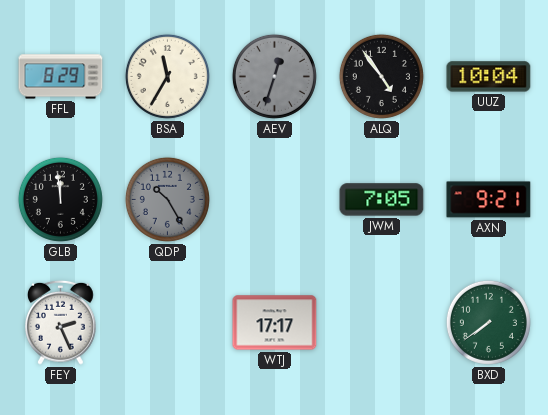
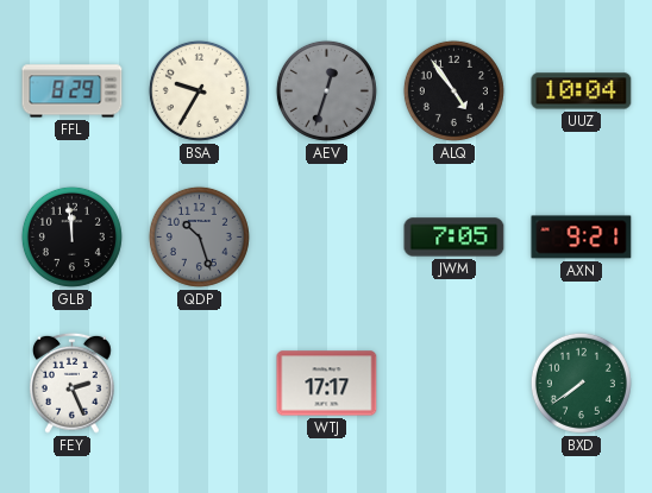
BSA: 11:35 -> 9:35 (199, 90)
QDP: 10:25 -> 10:27 (199, 236)
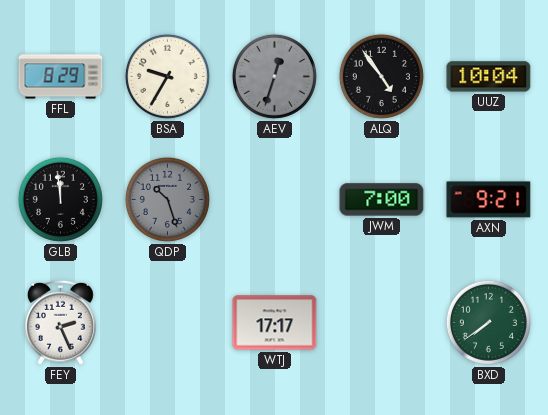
JWM: 7:05 -> 7:00 (382, 200)
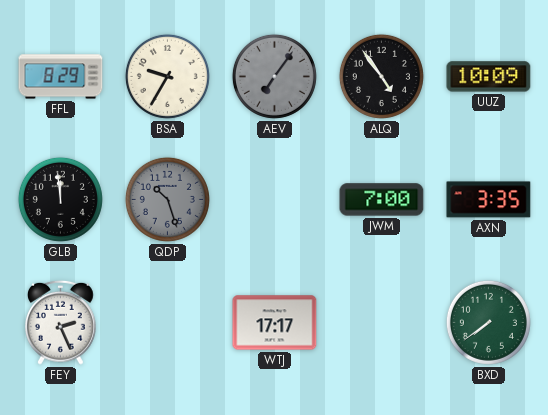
AEV: 12:33 -> 7:06 (274, 76)
UUZ: 10:04 -> 10:09 (489, 77)
AXN: 9:21 -> 3:35 (489, 200)
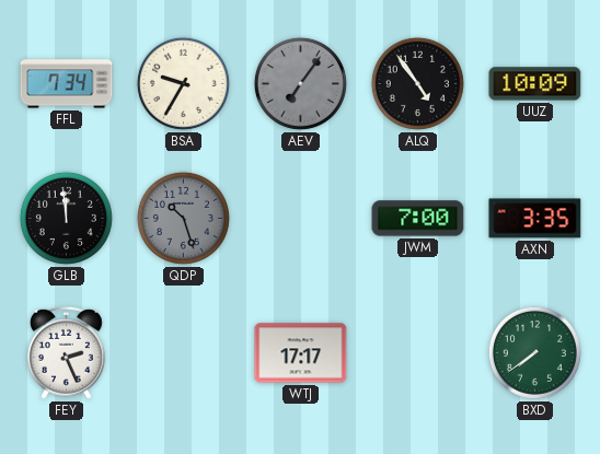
FFL: 8:29 -> 7:34 (67, 84)
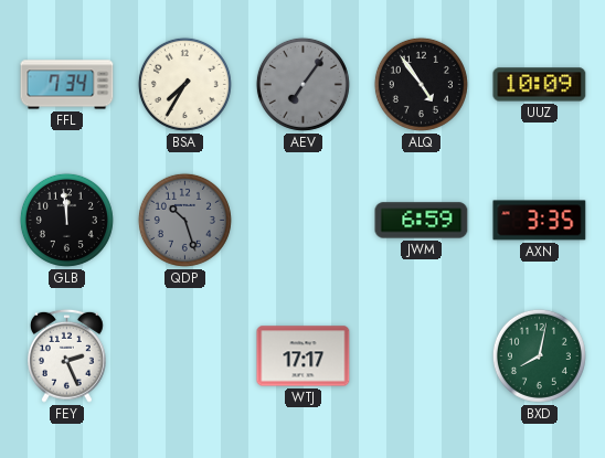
BSA: 9:35 -> 7:35 (184, 84)
JWM: 7:00 -> 6:59 (422, 221)
BXD: 7:39 -> 8:02 (539, 355)
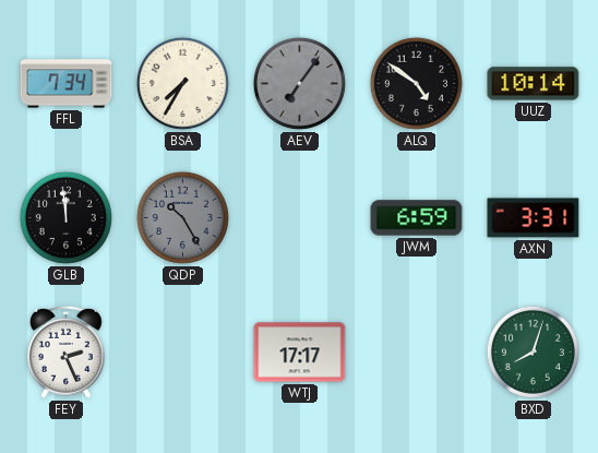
ALQ: 4:54 -> 4:51 (416, 83)
UUZ: 10:09 -> 10:14 (534, 84)
QDP: 10:27 -> 10:25 (182, 217)
AXN: 3:35 -> 3:31 (534, 218)
BXD: 8:02 -> 8:03 (533, 351)
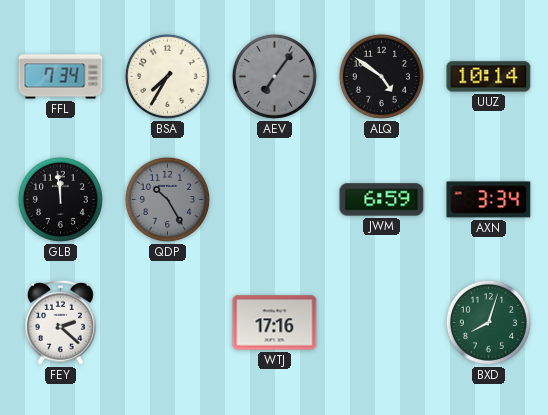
AXN: 3:31 -> 3:34 (489, 200)
FEY: 2:26 -> 2:22 (61, 322)
WTJ: 17:17 -> 17:16 (275, 323)
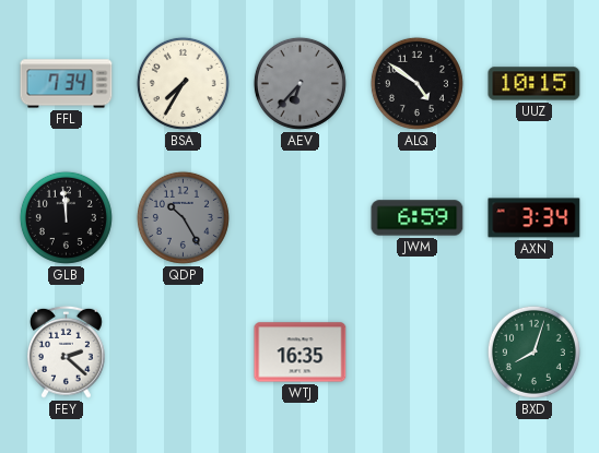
AEV: 7:06 -> 6:37 (299, 83)
UUZ: 10:14 -> 10:15 (535, 84)
WTJ: 17:16 -> 16:35 (301, 353)
